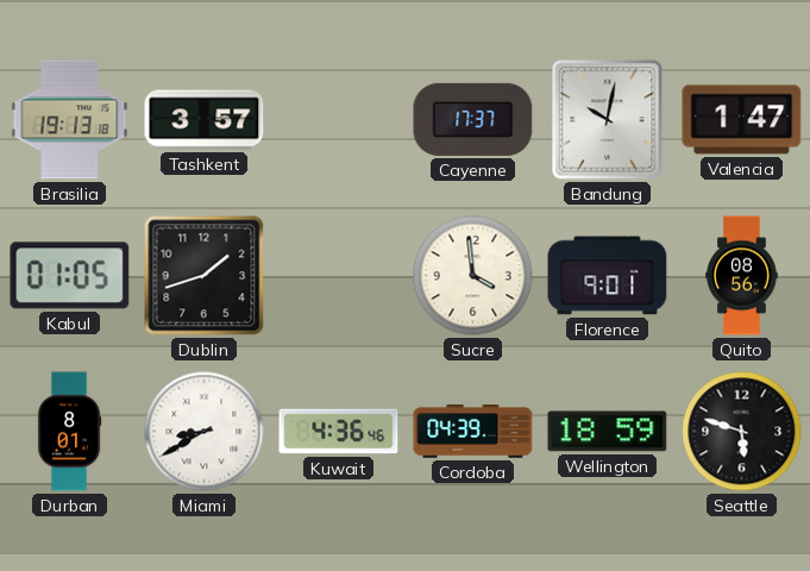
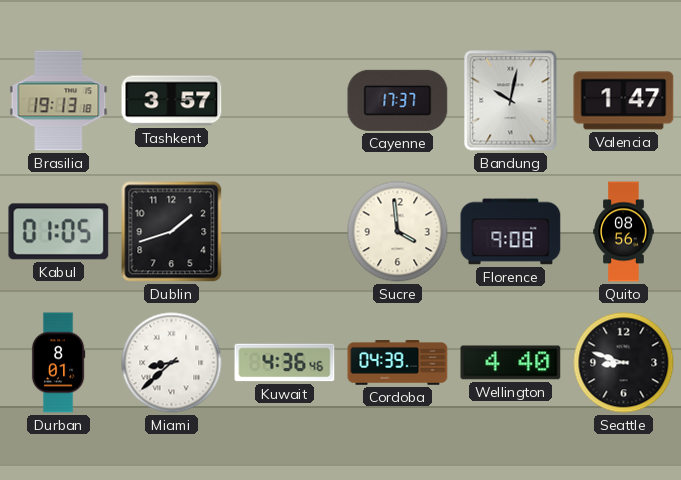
Florence: 9:01 -> 9:08 (511, 232)
Miami: 8:40 -> 8:38 (172, 363)
Wellington: 18:59 -> 4:40 (511, 363)
Seattle: 5:48 -> 8:48 (624, 363)
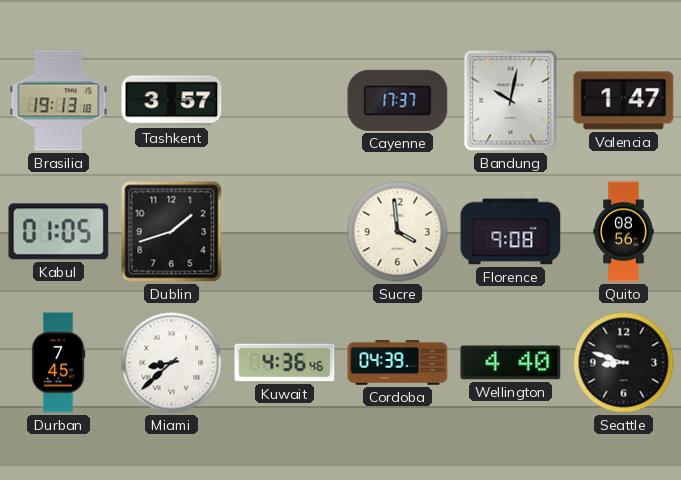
Durban: 8:01 -> 7:45 (58, 363)
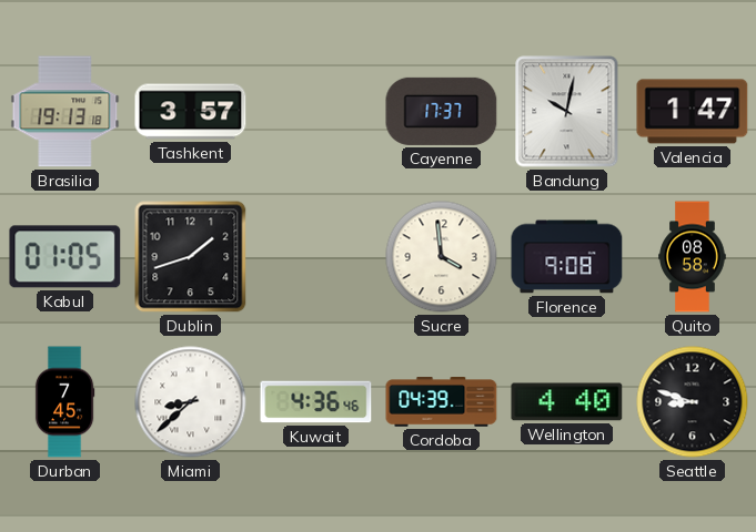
Quito: 08:56 -> 08:58 (693, 257)
